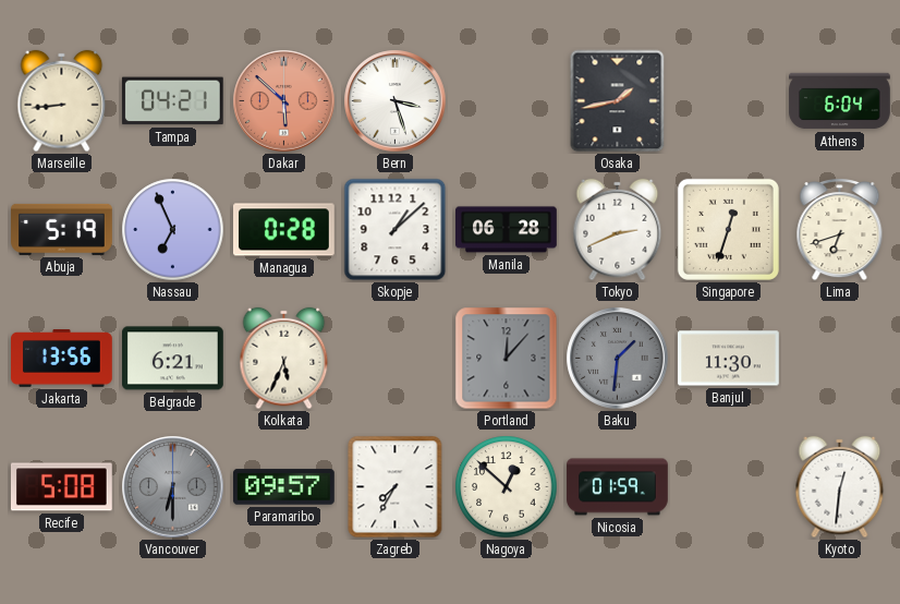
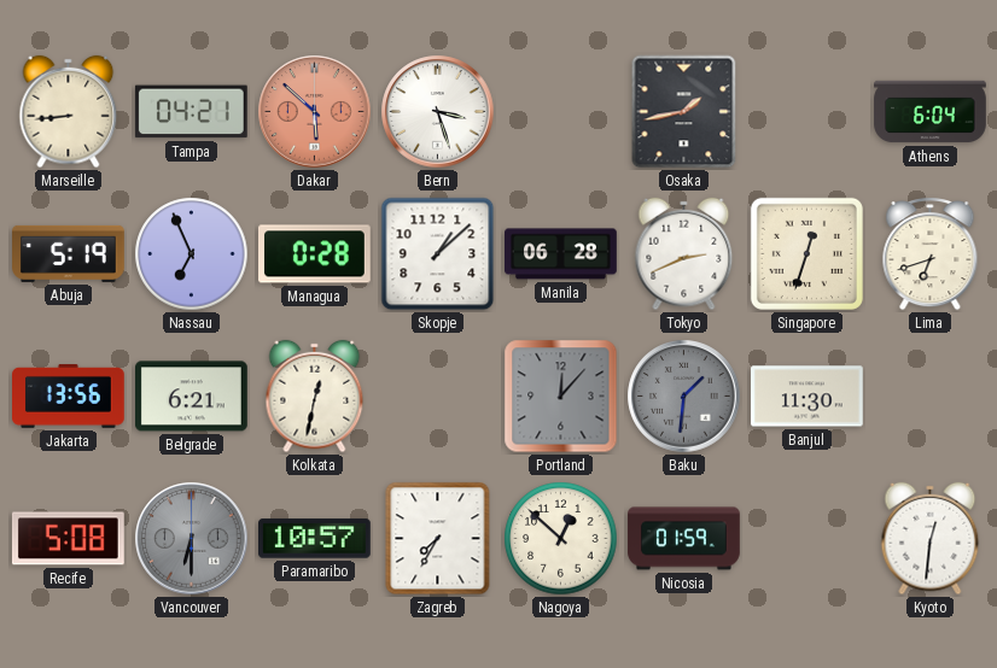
Kolkata: 5:34 -> 12:32 (315, 397)
Paramaribo: 09:57 -> 10:57 (315, 539)
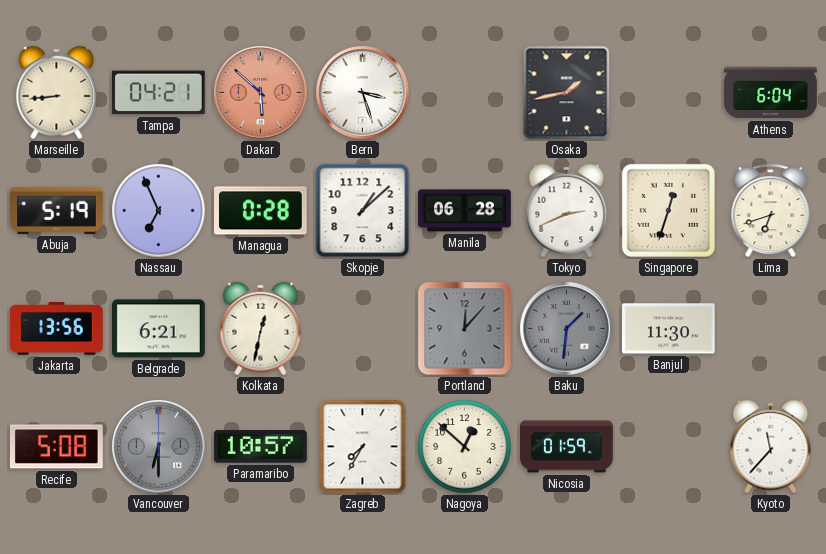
Kyoto: 12:31 -> 11:37 (771, 447)
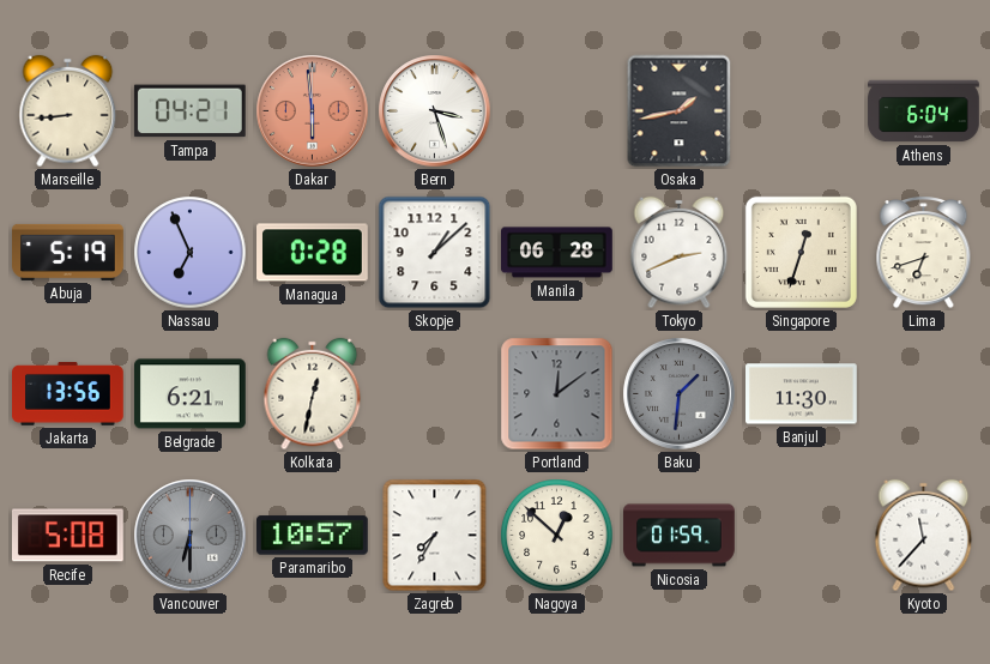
Dakar: 5:52 -> 5:59 (313, 111)
Portland: 12:07 -> 12:09 (557, 394)
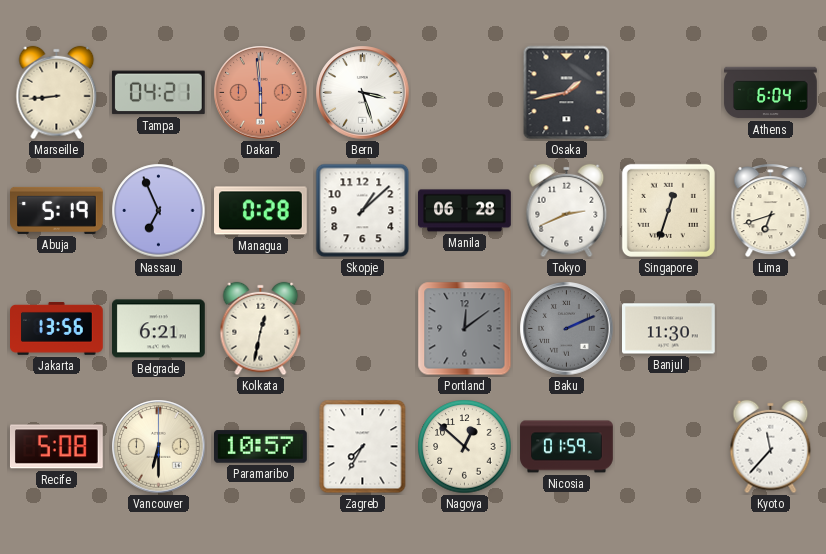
Baku: 1:31 -> 2:11 (567, 329)
Vancouver dial: grey -> cream (159, 447)
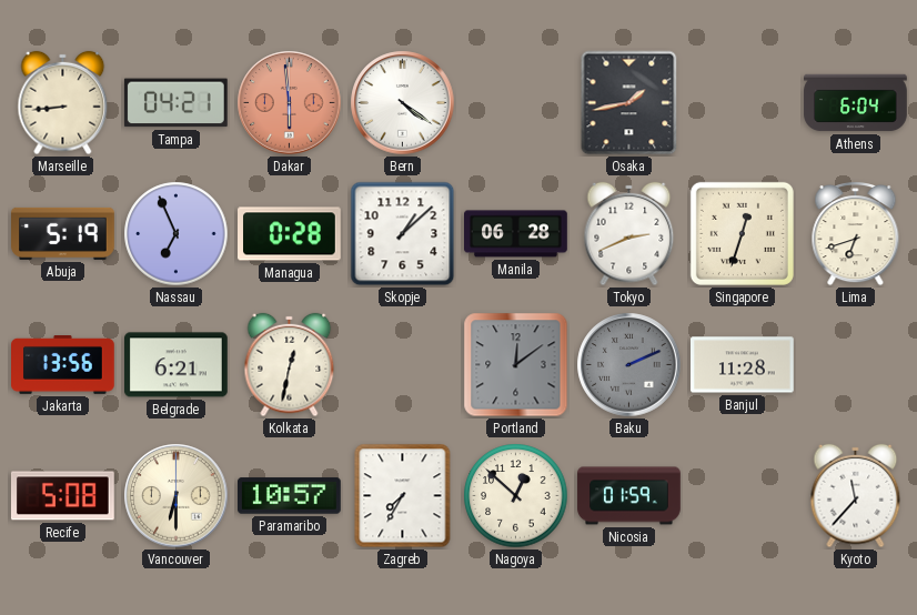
Bern: 3:27 -> 4:21 (403, 103)
Banjul: 11:30 -> 11:28 (743, 365)
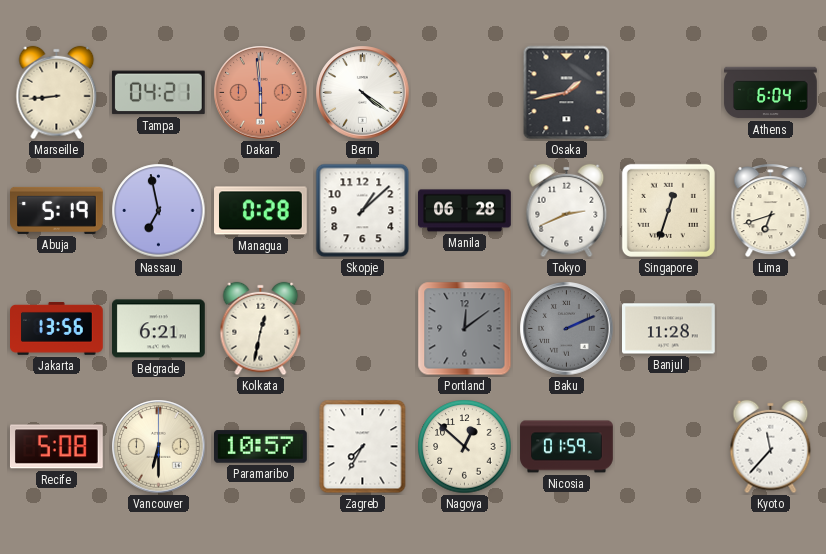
Nassau: 6:56 -> 6:58 (159, 211)
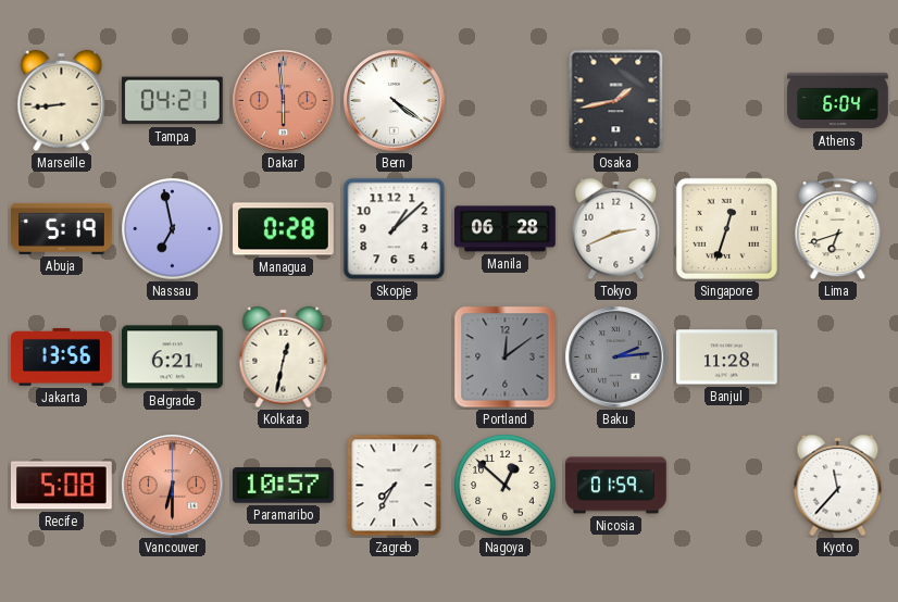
Baku: 2:11 -> 2:14 (616, 358)
Vancouver dial: cream -> salmon (173, 486)
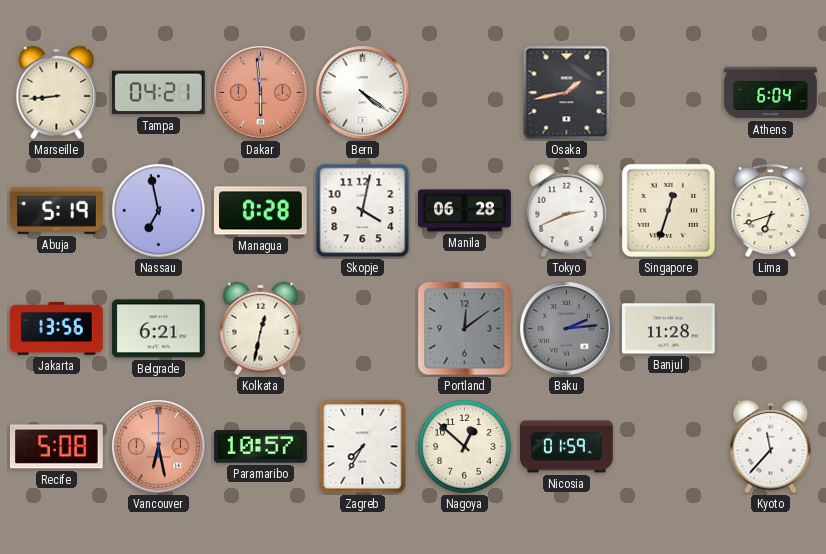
Skopje: 1:08 -> 4:02 (363, 211)
Vancouver: 6:30 -> 6:28 (159, 447)
